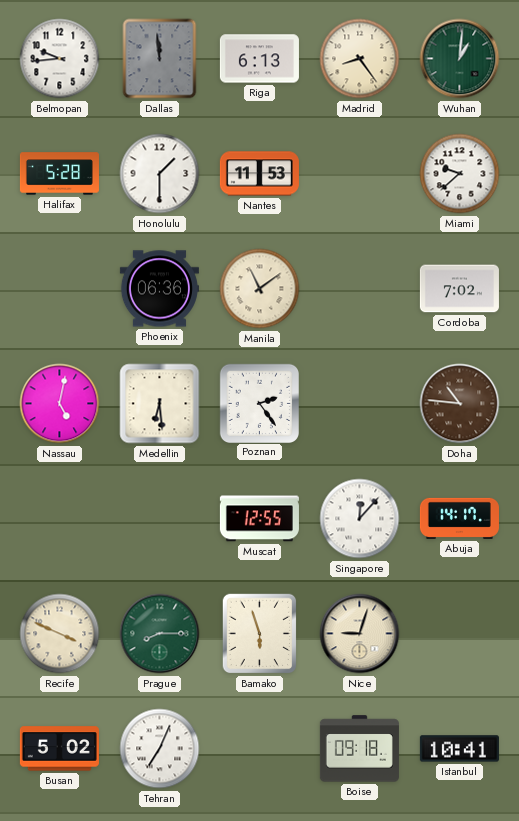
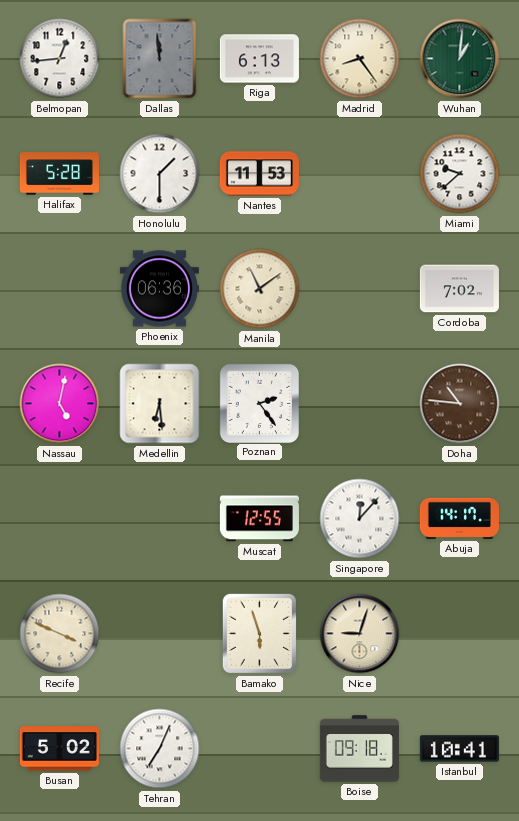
Belmopan: 9:44 -> 12:44 (60, 59)
Prague: 8:15 -> none (160, 634)
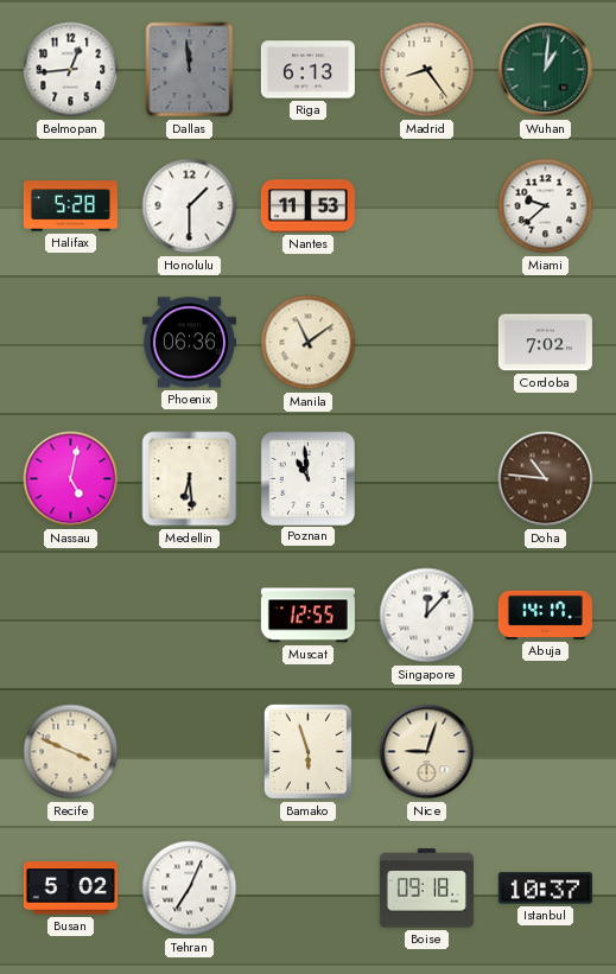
Poznan: 2:24 -> 10:59 (307, 478)
Istanbul: 10:41 -> 10:37 (545, 889)
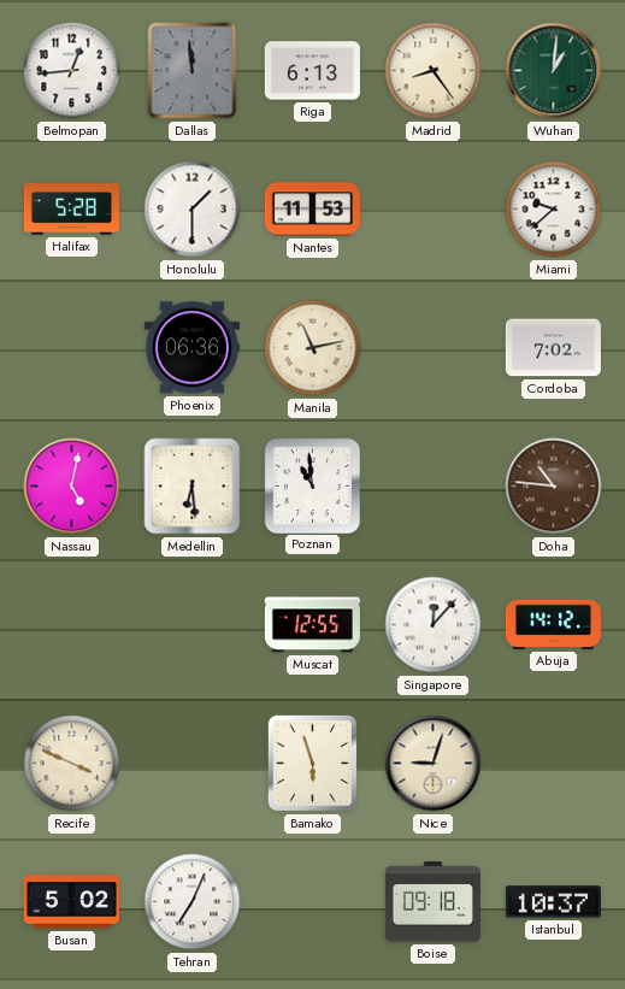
Manila: 11:09 -> 11:13 (313, 348)
Abuja: 14:17 -> 14:12 (553, 624)
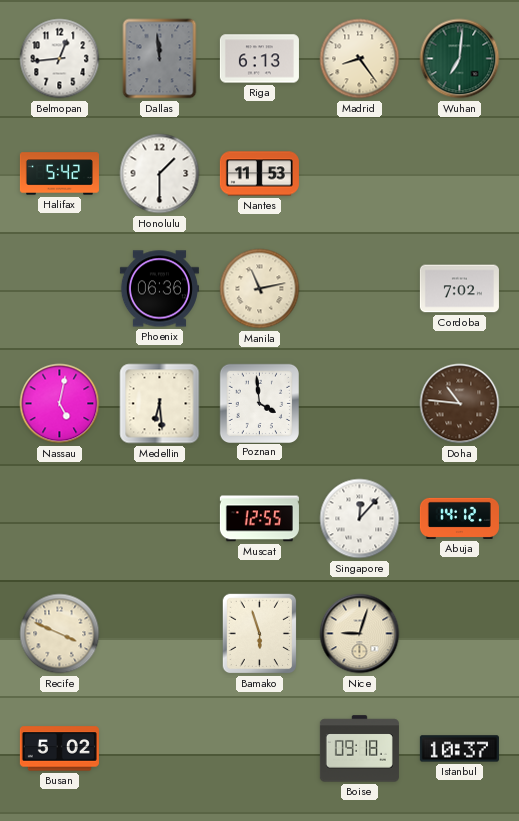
Wuhan: 1:01 -> 7:01 (460, 59)
Halifax: 5:28 -> 5:42 (59, 174)
Miami: 9:38 -> none (554, 210)
Poznan: 10:59 -> 3:59 (259, 403)
Tehran: 7:04 -> none (193, 902)
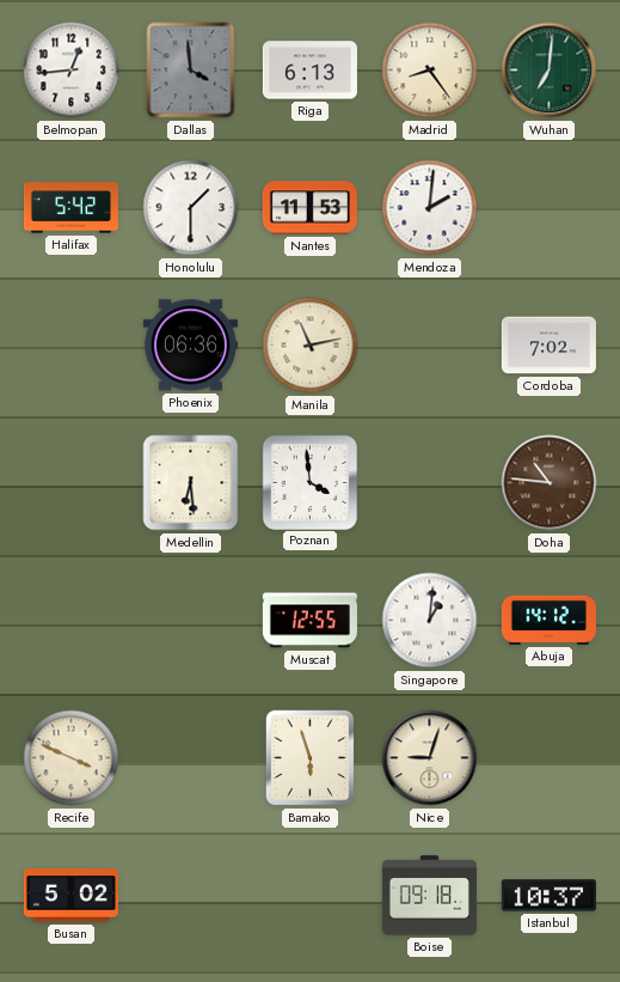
Dallas: 11:59 -> 3:59 (191, 71)
Mendoza: none -> 2:01 (430, 208)
Nassau: 5:02 -> none (60, 404)
Singapore: 12:07 -> 1:01 (430, 621)
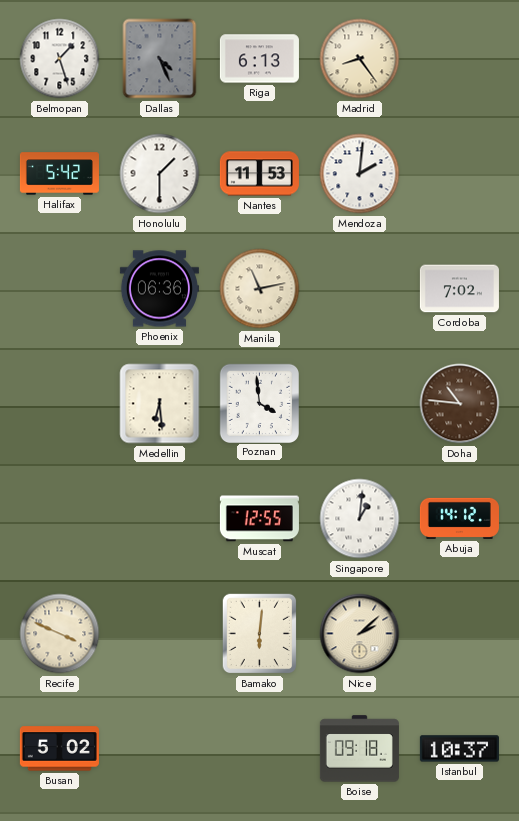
Belmopan: 12:44 -> 1:27 (60, 59)
Dallas: 3:59 -> 4:26 (160, 59)
Wuhan: 7:01 -> none (550, 71)
Bamako: 5:57 -> 6:01 (260, 634)
Nice: 9:03 -> 2:08 (360, 634)
